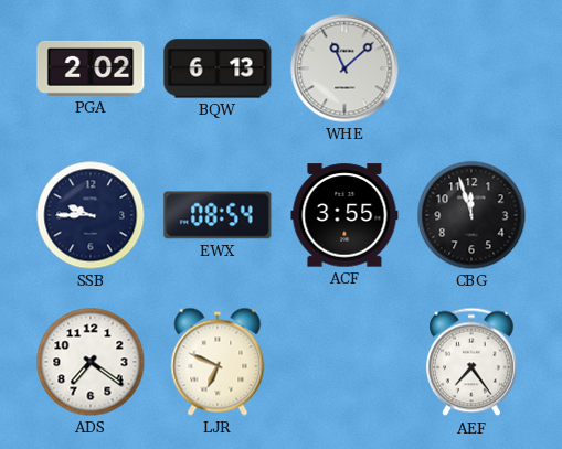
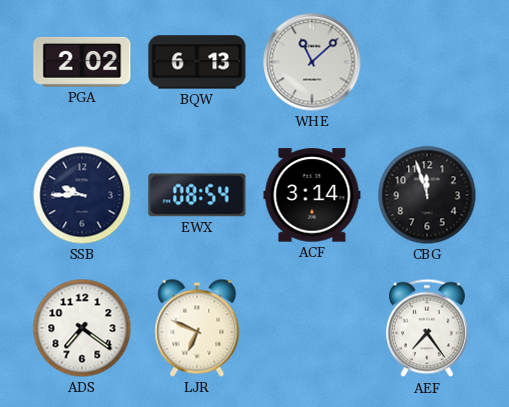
ACF: 3:55 -> 3:14 (312, 195)
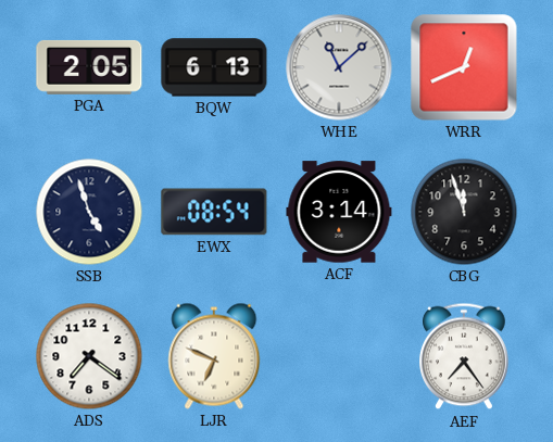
PGA: 2:02 -> 2:05 (89, 67)
WRR: none -> 12:41 (464, 67)
SSB: 9:45 -> 4:57 (89, 212)
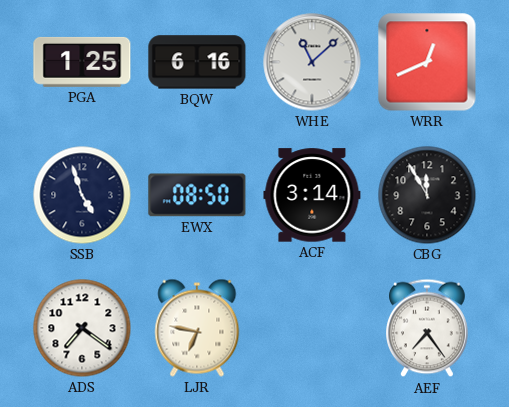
PGA: 2:05 -> 1:25 (82, 62)
BQW: 6:13 -> 6:16 (197, 62)
EWX: 08:54 -> 08:50 (197, 195)
CBG: 11:57 -> 11:55 (427, 195)
LJR: 6:49 -> 6:47 (197, 328)
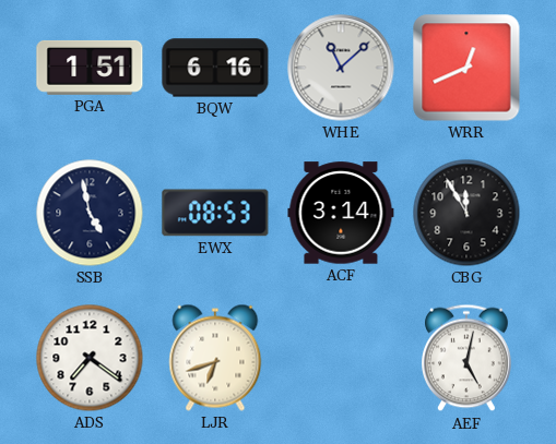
PGA: 1:25 -> 1:51 (90, 68)
SSB: 4:57 -> 4:58 (90, 213)
EWX: 08:50 -> 08:53 (215, 213)
LJR: 6:47 -> 6:42 (215, 358)
AEF: 7:24 -> 5:02 (468, 358)
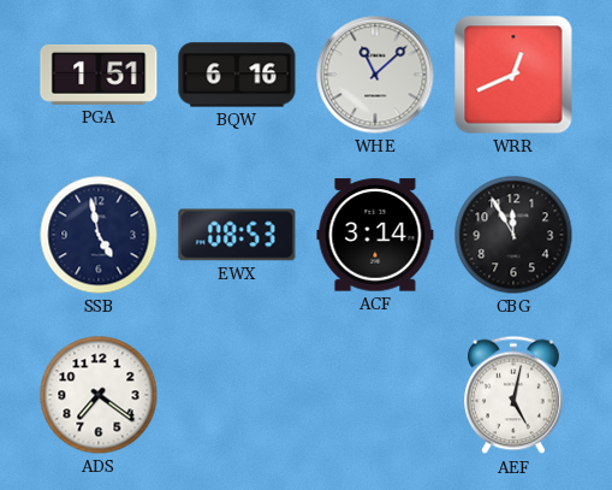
LJR: 6:42 -> none (215, 358)
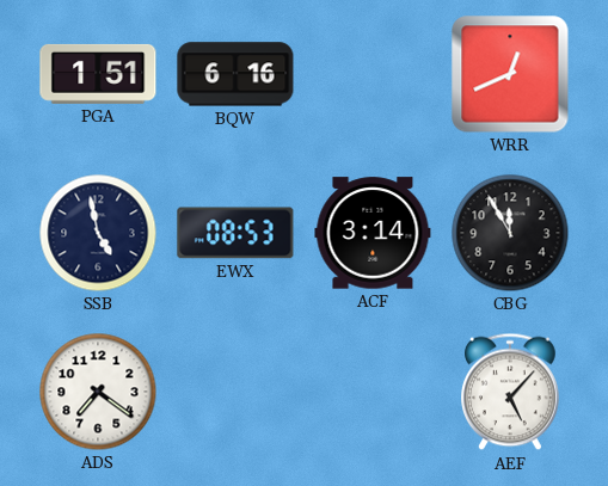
WHE: 11:08 -> none (375, 75)
AEF: 5:02 -> 5:07 (511, 392)
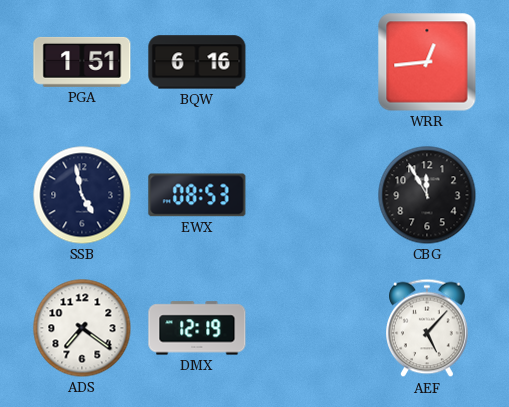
WRR: 12:41 -> 12:44 (427, 62)
ACF: 3:14 -> none (373, 233)
DMX: none -> 12:19 (197, 328)
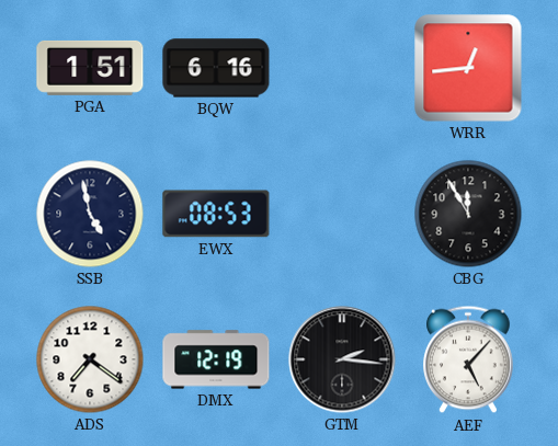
GTM: none -> 2:16 (342, 359)
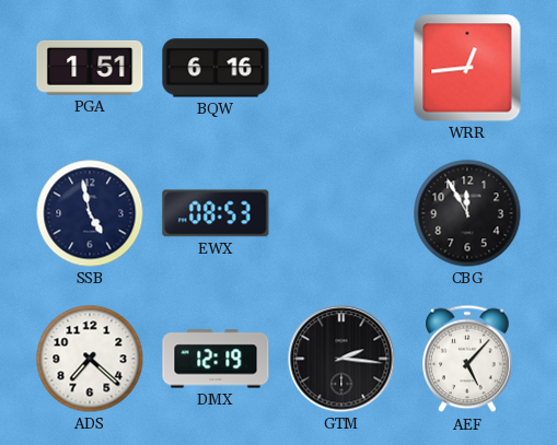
ADS: 7:21 -> 7:22 (90, 359)
